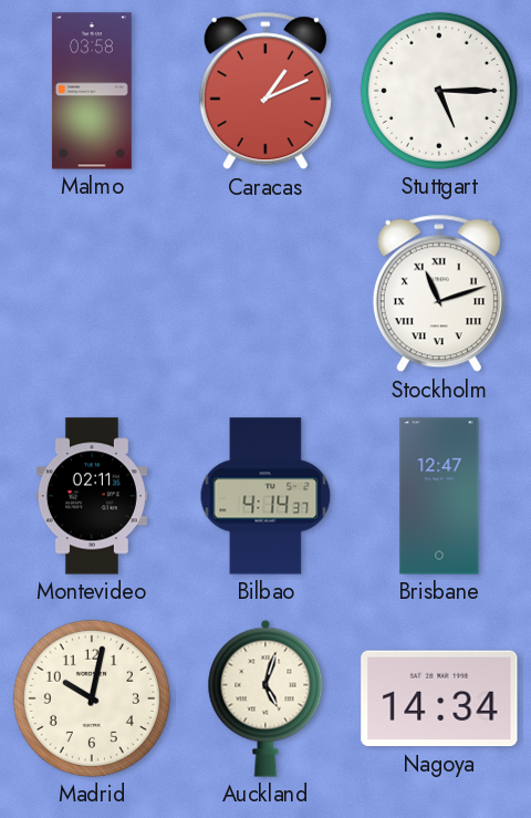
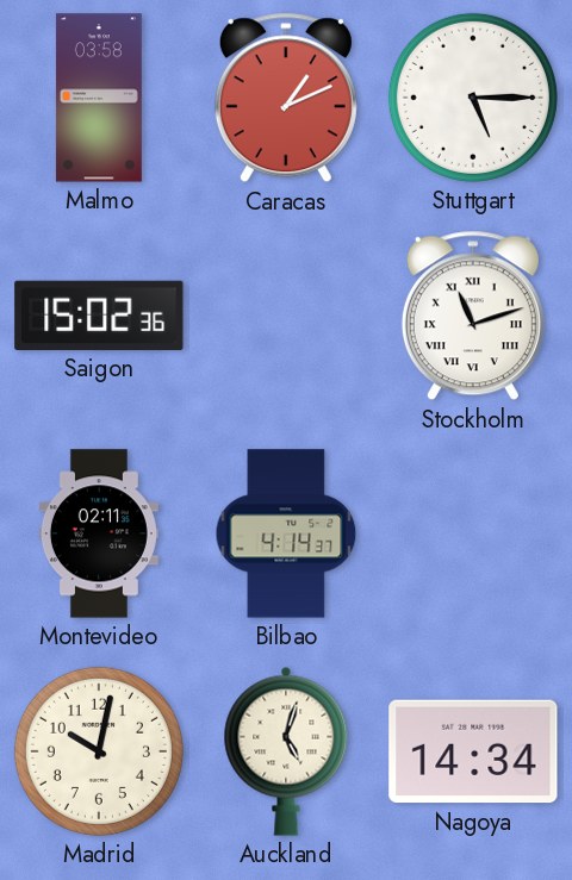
Saigon: none -> 15:02 (99, 316)
Brisbane: 12:47 -> none (439, 496)
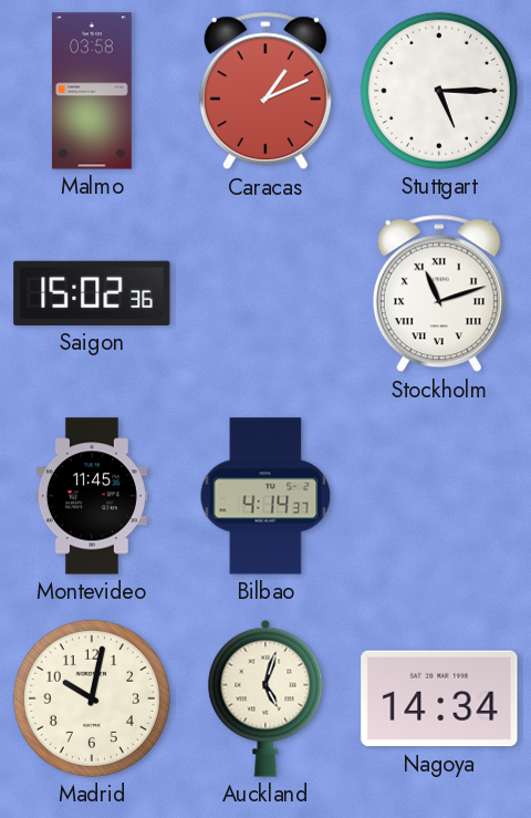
Montevideo: 02:11 -> 11:45 (92, 496)
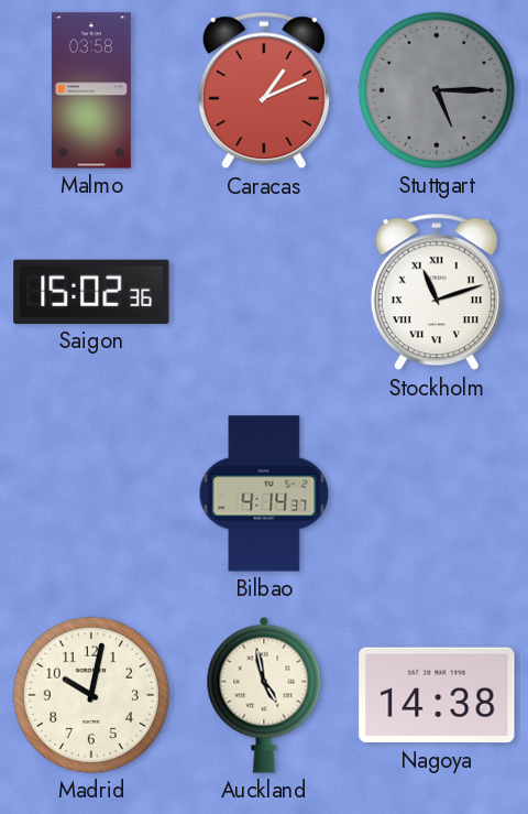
Stuttgart dial: white -> grey (437, 90)
Montevideo: 11:45 -> none (92, 496)
Auckland: 5:03 -> 4:58 (264, 695)
Nagoya: 14:34 -> 14:38 (437, 695)
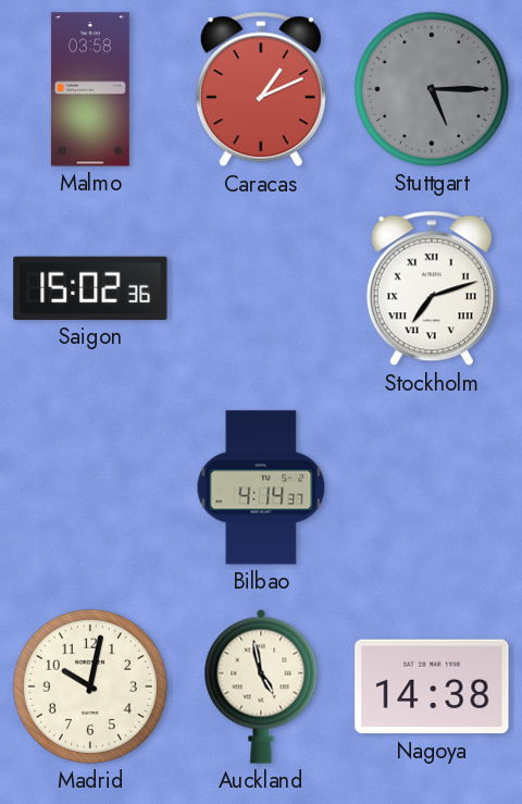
Stockholm: 11:12 -> 7:12 (432, 288)
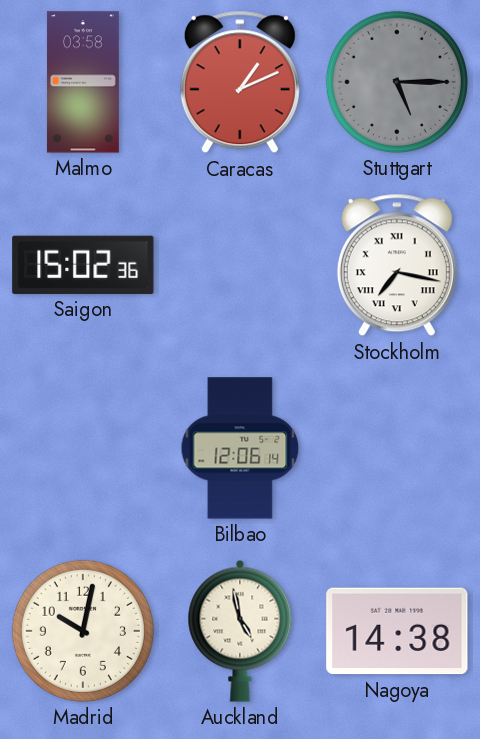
Stockholm: 7:12 -> 7:17 (397, 265)
Bilbao: 4:14 -> 12:06 (240, 448)
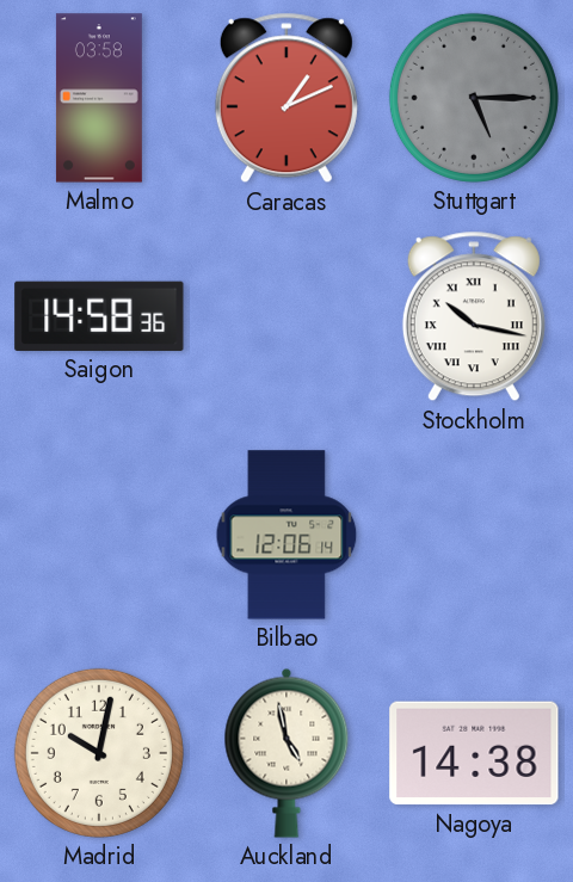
Saigon: 15:02 -> 14:58 (99, 316)
Stockholm: 7:17 -> 10:17 (474, 316)
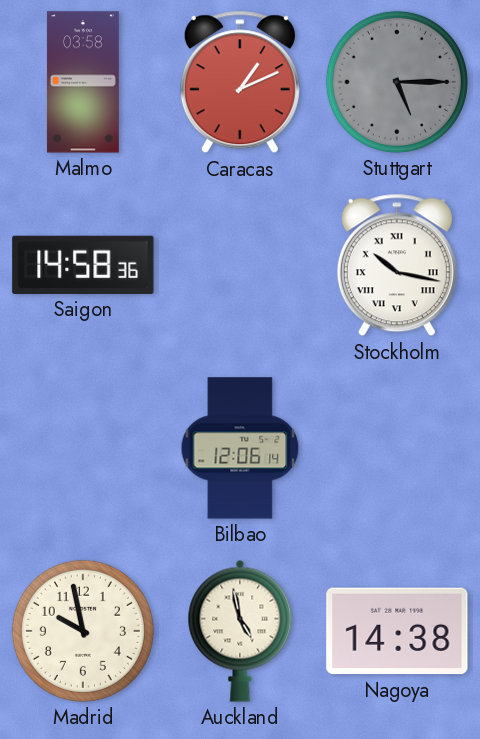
Madrid: 10:02 -> 9:58 (83, 631)
